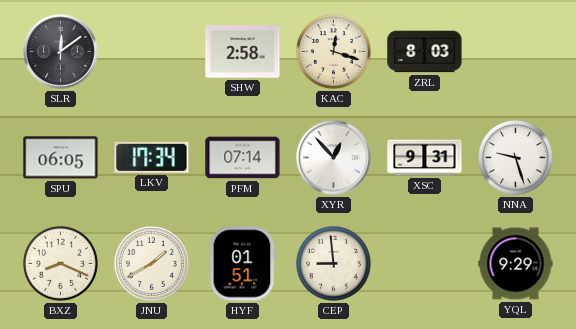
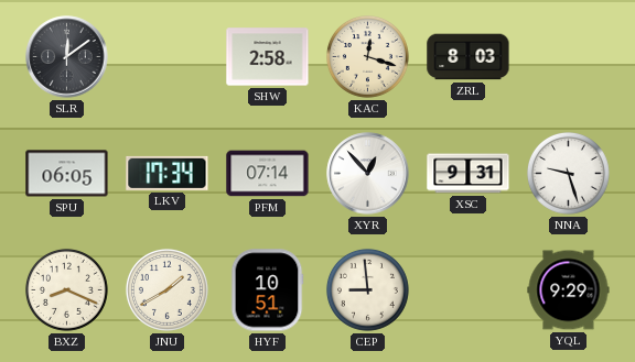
HYF: 01:51 -> 10:51 (267, 290)
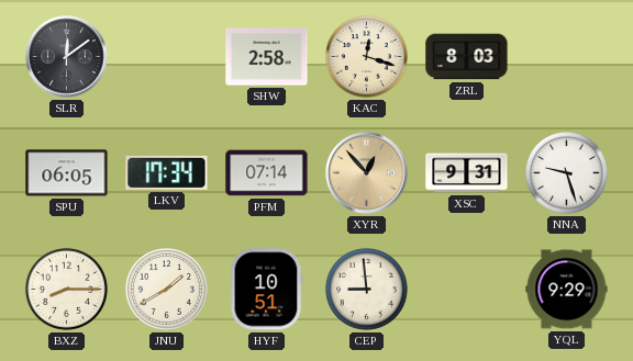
XYR dial: white -> champagne (367, 173)
BXZ: 8:19 -> 8:15 (66, 289)
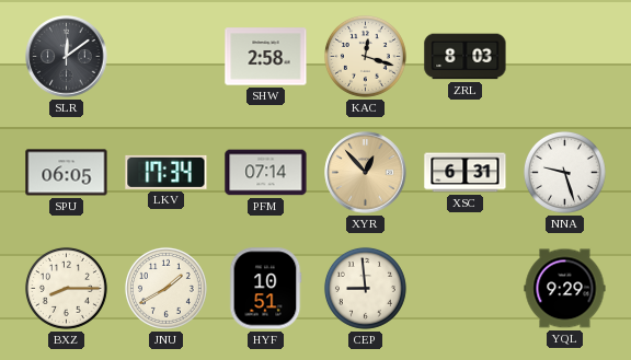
XSC: 9:31 -> 6:31 (466, 173)
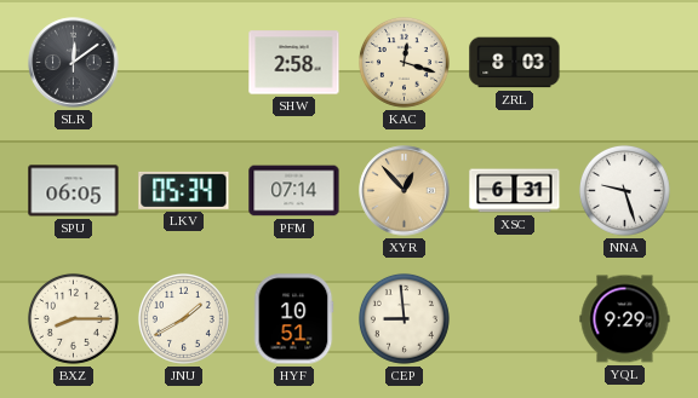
LKV: 17:34 -> 05:34 (184, 190)
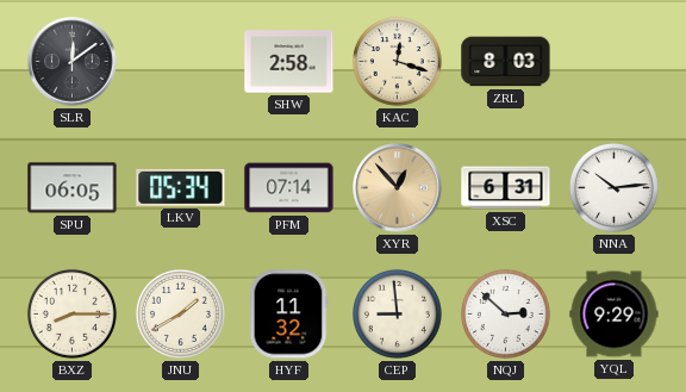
NNA: 9:27 -> 10:14 (613, 187)
HYF: 10:51 -> 11:32 (288, 315)
NQJ: none -> 2:52 (505, 313)
